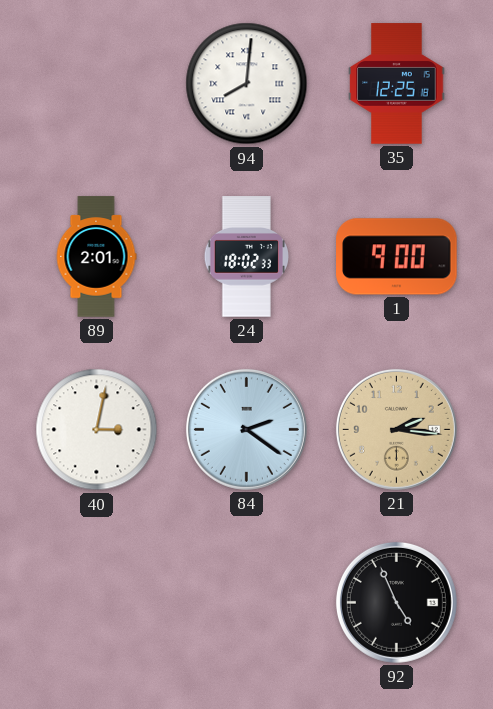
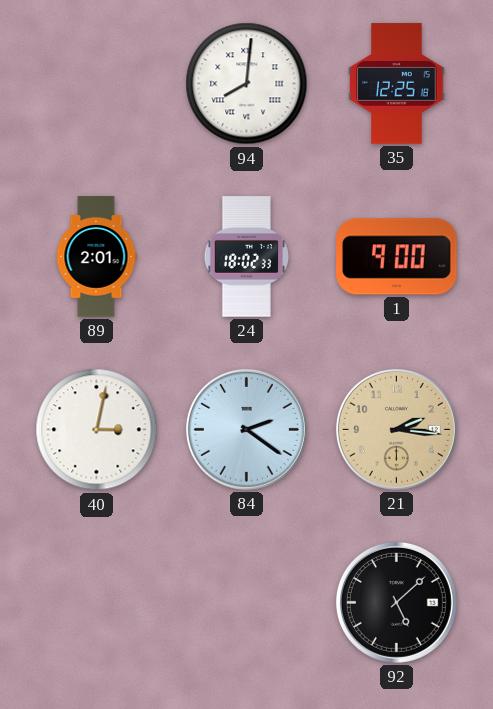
92: 4:56 -> 5:08 (396, 602)
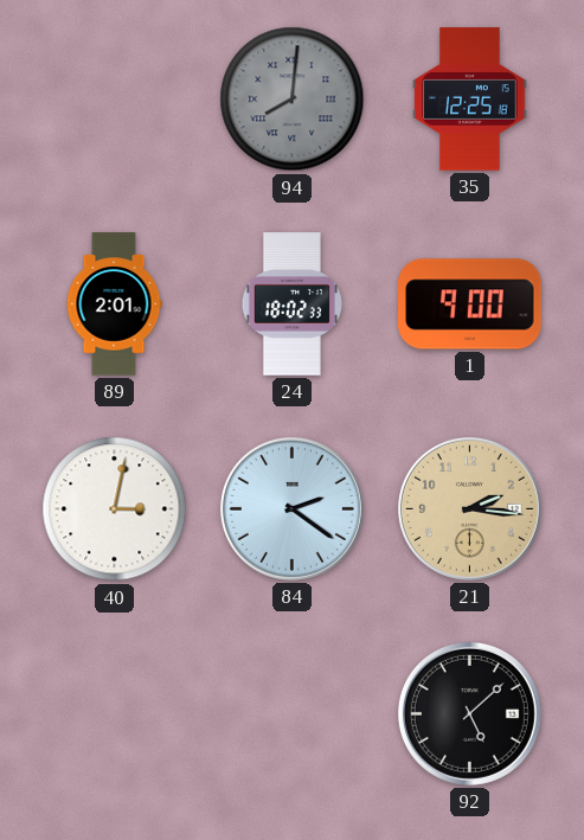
94 dial: white -> grey (293, 100)
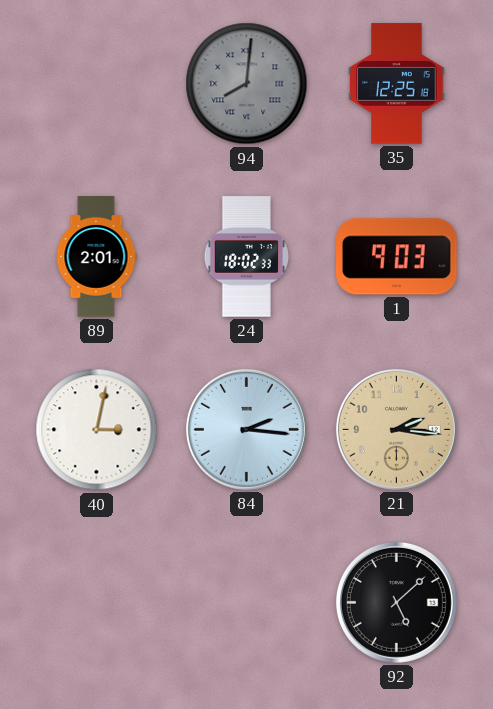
1: 9:00 -> 9:03 (397, 257)
84: 2:21 -> 2:16 (246, 429)
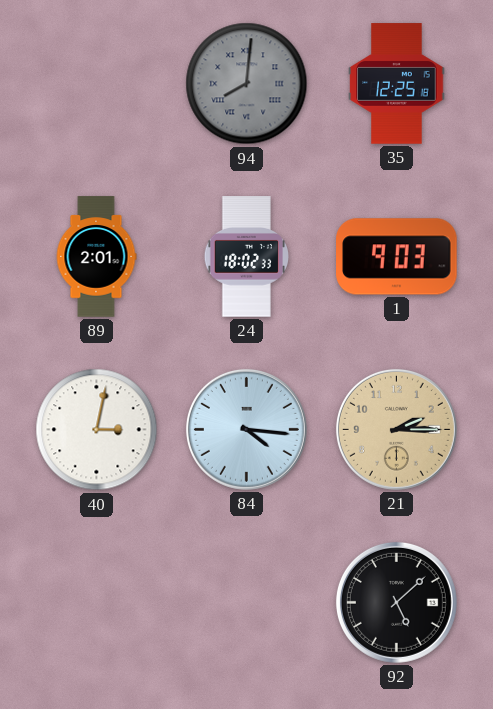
84: 2:16 -> 4:16 (246, 429)
21: 2:16 -> 2:15 (396, 429)
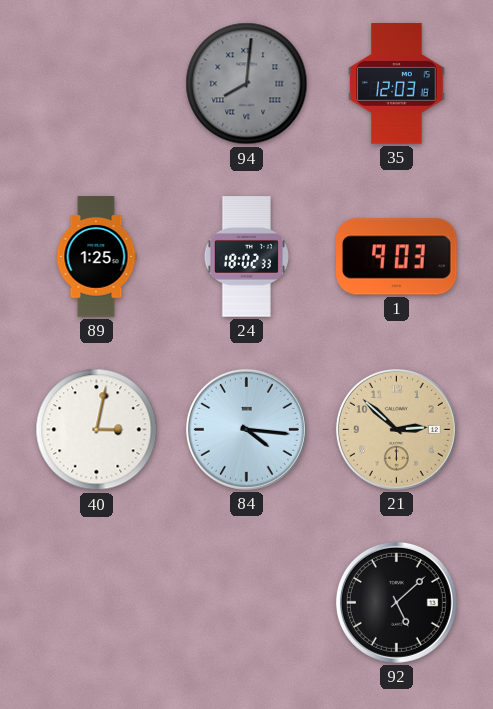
35: 12:25 -> 12:03 (397, 84)
89: 2:01 -> 1:25 (96, 257)
21: 2:15 -> 2:52 (396, 429)
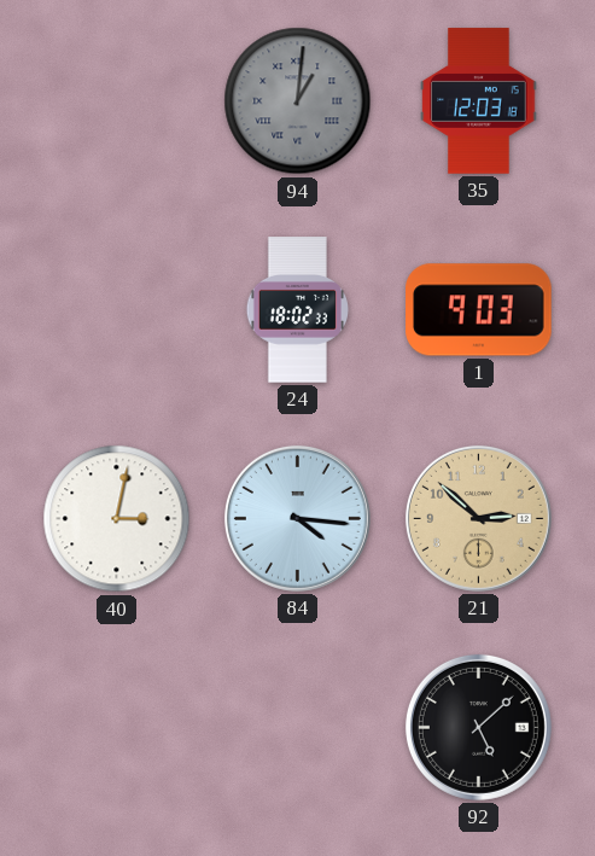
94: 8:01 -> 1:01 (298, 101)
89: 1:25 -> none (96, 257)
